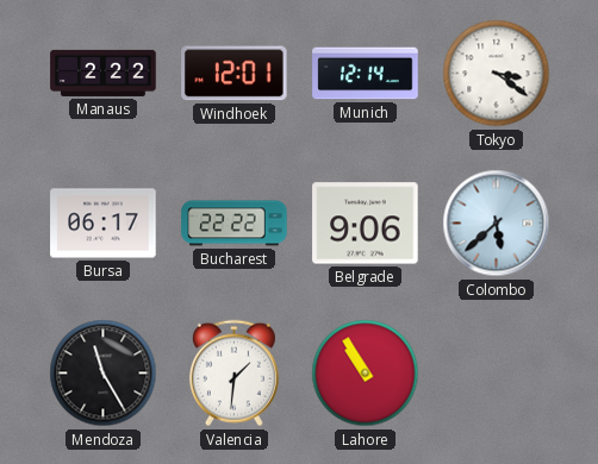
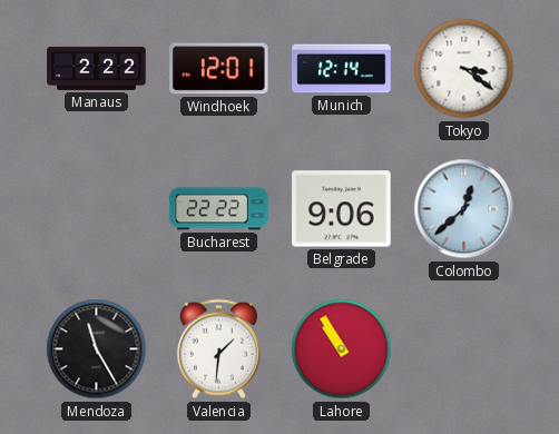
Bursa: 06:17 -> none (104, 224)
Colombo: 5:38 -> 12:38 (464, 209)
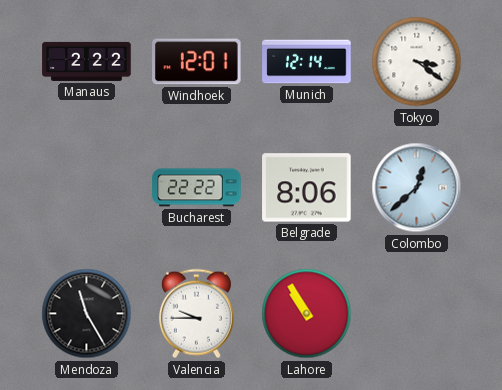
Belgrade: 9:06 -> 8:06 (307, 188)
Valencia: 1:31 -> 9:45 (196, 314)
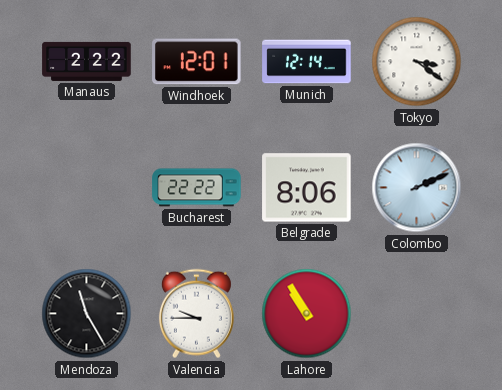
Colombo: 12:38 -> 2:11 (417, 188)
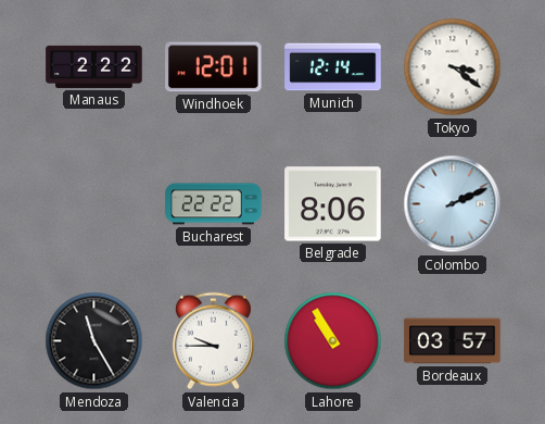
Bordeaux: none -> 03:57 (453, 341)
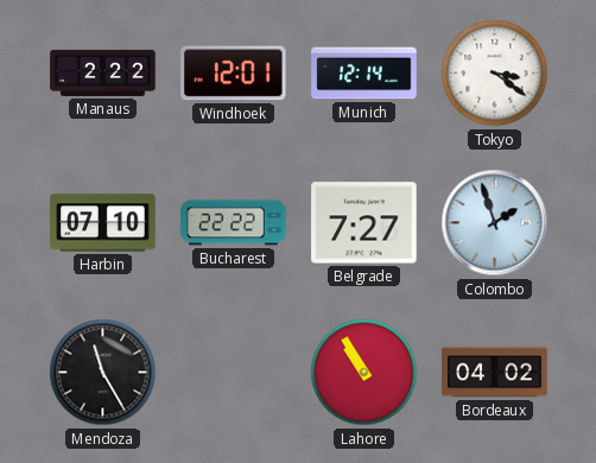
Harbin: none -> 07:10 (103, 223)
Belgrade: 8:06 -> 7:27 (364, 223)
Colombo: 2:11 -> 1:57 (495, 223)
Valencia: 9:45 -> none (213, 341)
Bordeaux: 03:57 -> 04:02 (495, 373)
